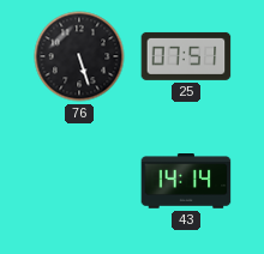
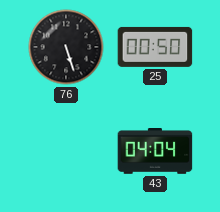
25: 07:51 -> 00:50 (155, 47)
43: 14:14 -> 04:04 (155, 152)
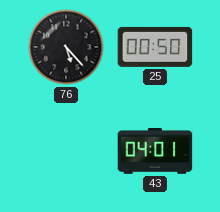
76: 5:27 -> 5:23 (66, 47)
43: 04:04 -> 04:01 (155, 152)
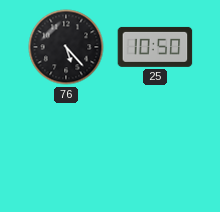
25: 00:50 -> 10:50 (155, 47)
43: 04:01 -> none (155, 152)
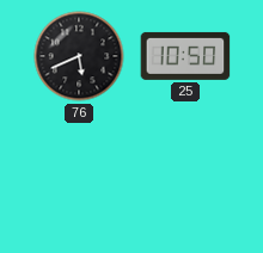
76: 5:23 -> 5:41 (79, 56)
